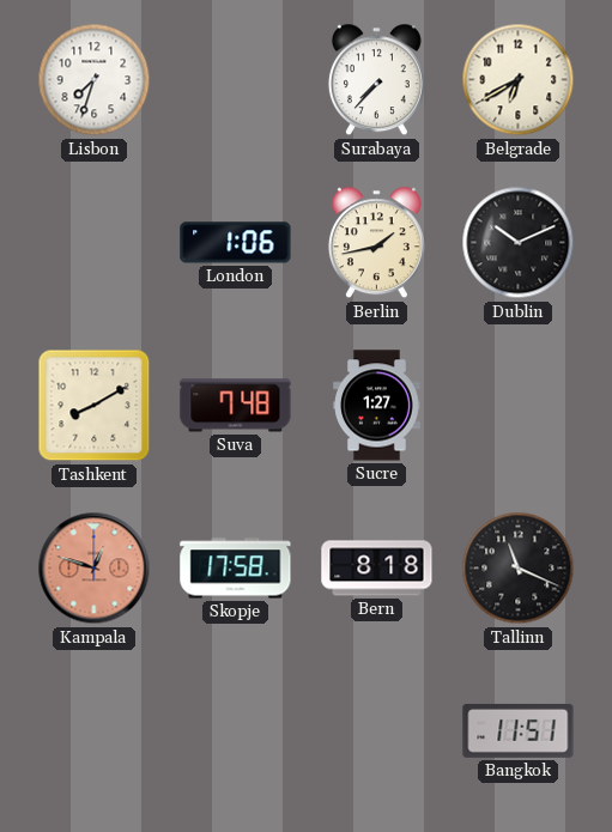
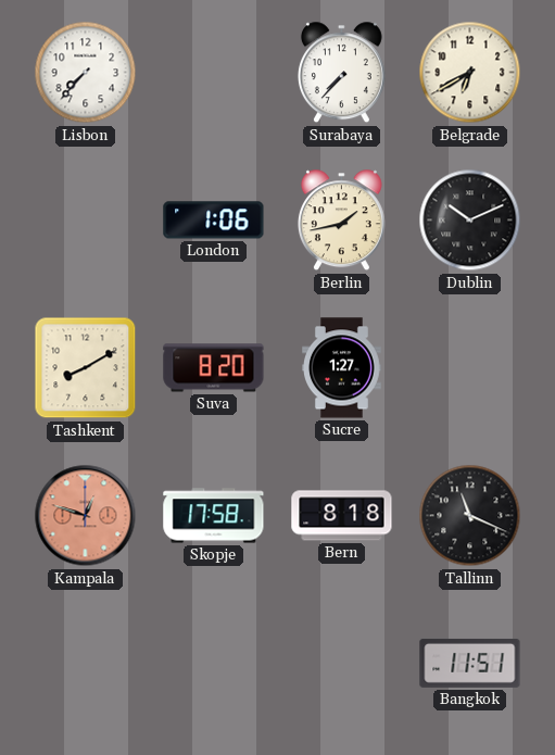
Lisbon: 7:33 -> 7:37 (86, 73)
Suva: 7:48 -> 8:20 (214, 368)
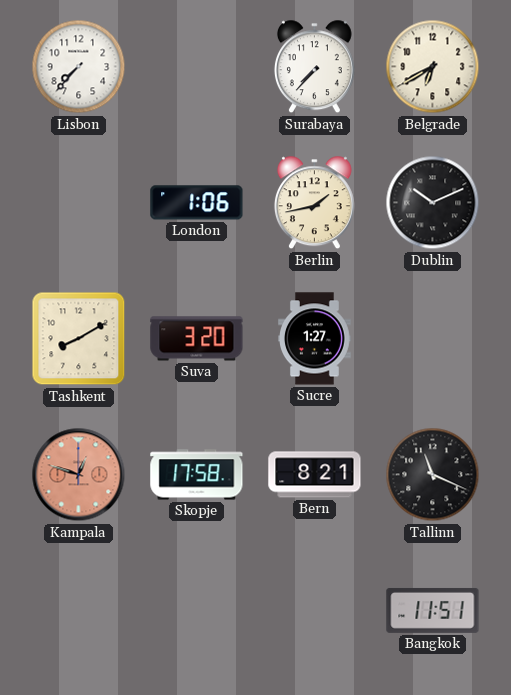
Suva: 8:20 -> 3:20 (197, 339)
Bern: 8:18 -> 8:21 (315, 475)
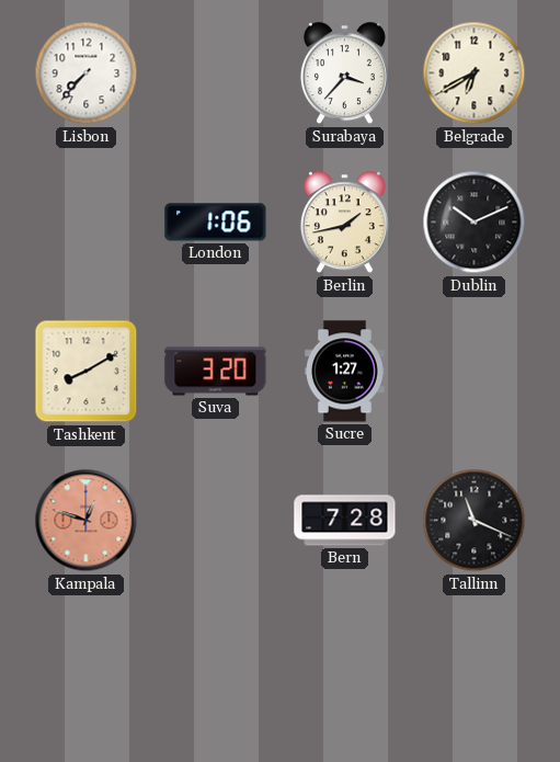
Surabaya: 7:37 -> 3:37 (344, 73)
Skopje: 17:58 -> none (197, 475)
Bern: 8:21 -> 7:28 (345, 521)
Bangkok: 11:51 -> none (433, 610)
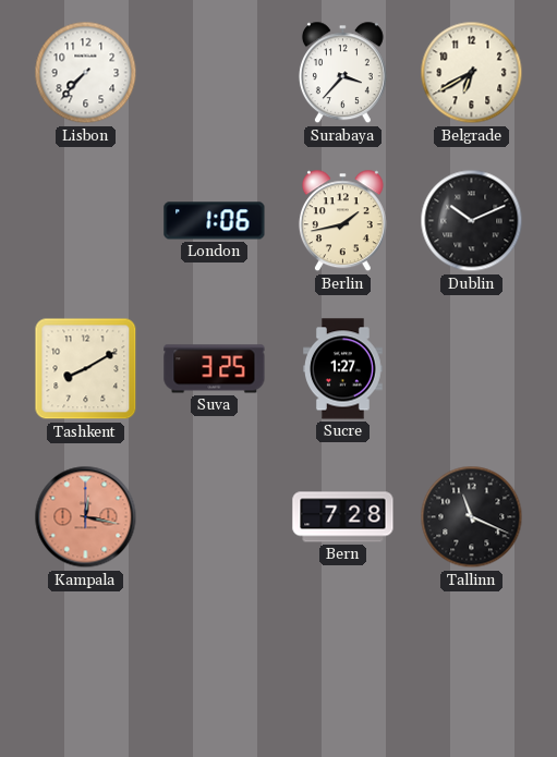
Suva: 3:20 -> 3:25 (215, 369)
Kampala: 12:48 -> 12:17 (86, 517)
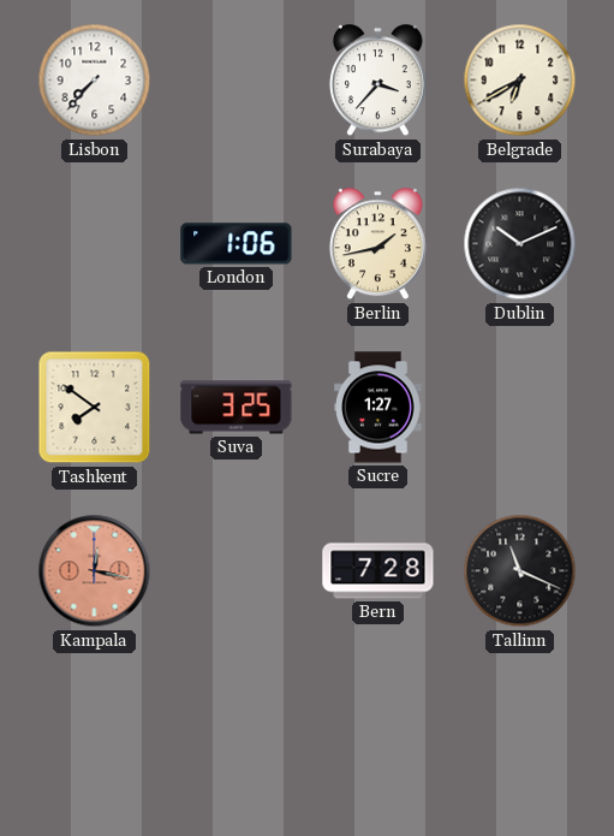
Tashkent: 8:10 -> 7:51 (95, 408)
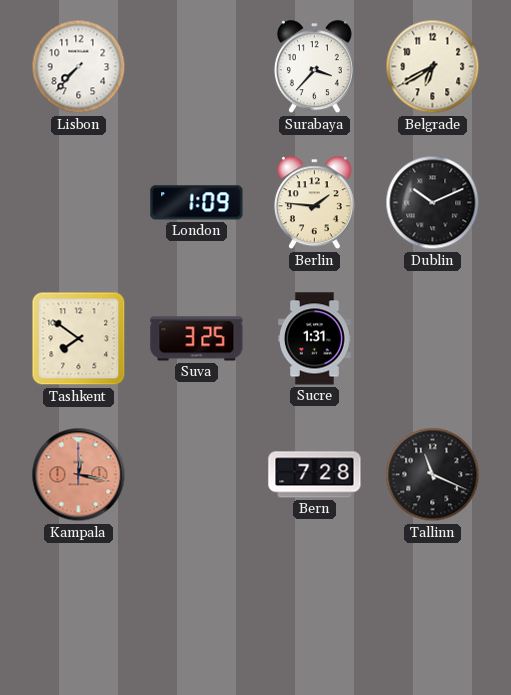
London: 1:06 -> 1:09 (197, 203)
Berlin: 1:43 -> 1:46 (314, 203)
Sucre: 1:27 -> 1:31 (315, 339)
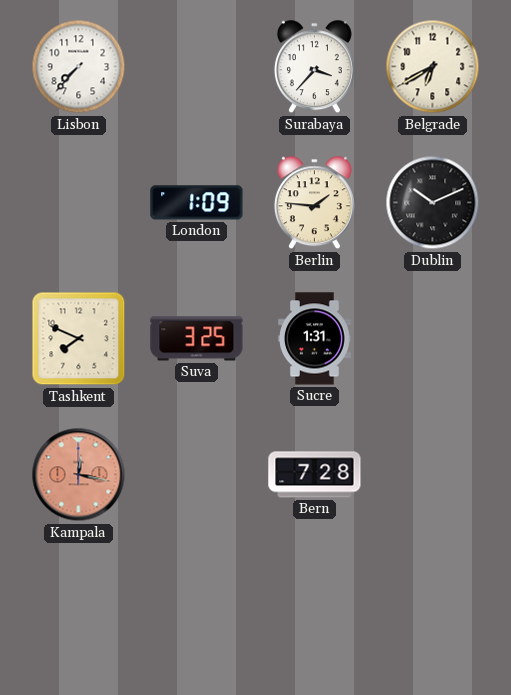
Tashkent: 7:51 -> 7:49 (79, 339)
Tallinn: 11:19 -> none (433, 475)
